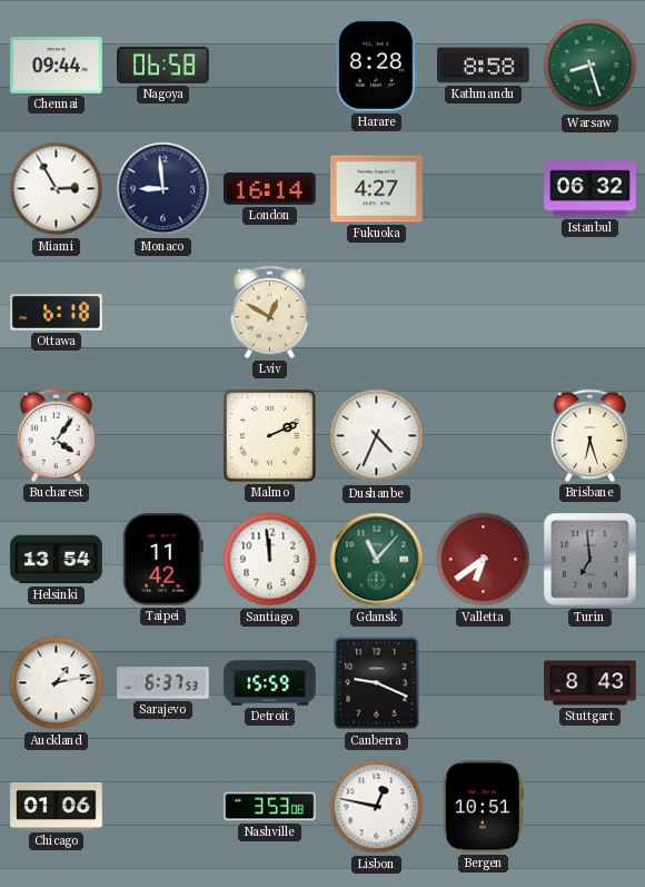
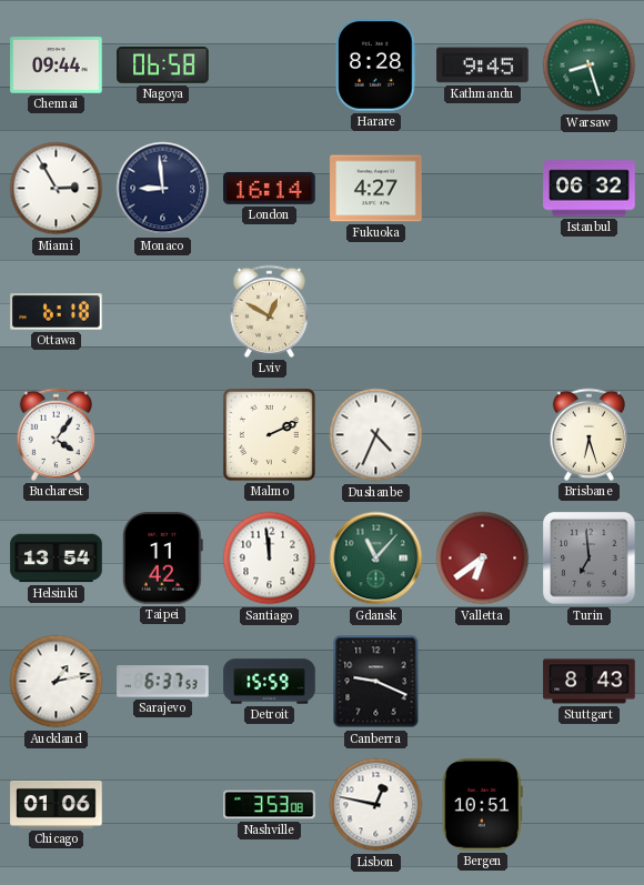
Kathmandu: 8:58 -> 9:45 (483, 66)
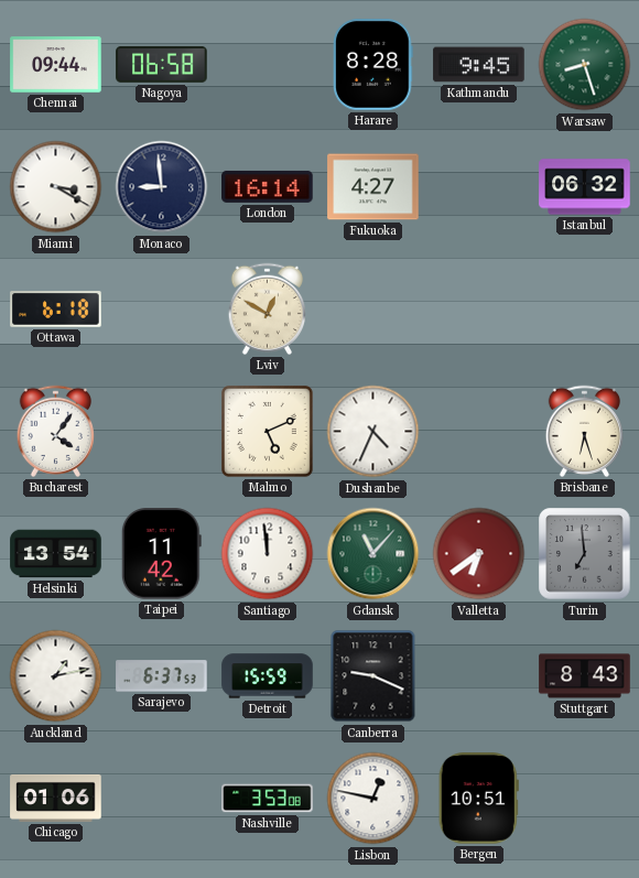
Miami: 2:55 -> 3:20 (56, 187)
Malmo: 2:11 -> 5:11 (267, 431)
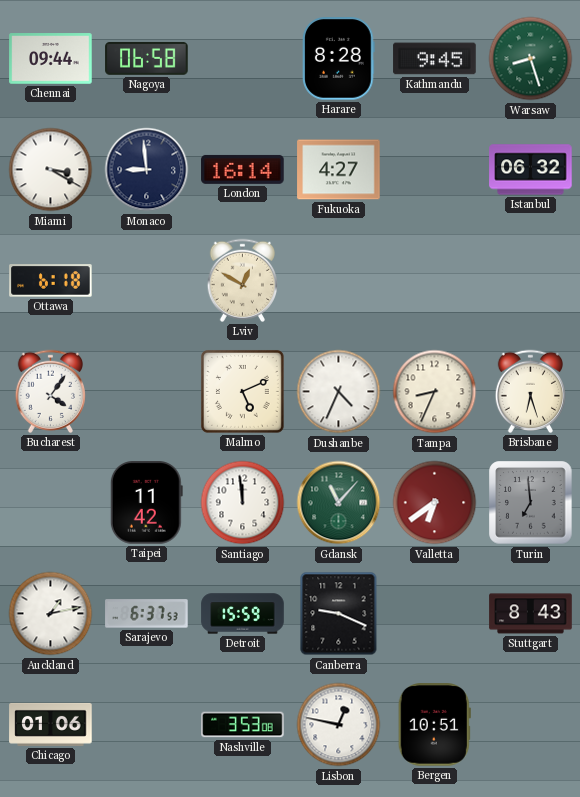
Tampa: none -> 8:34 (435, 392)
Helsinki: 13:54 -> none (56, 554)
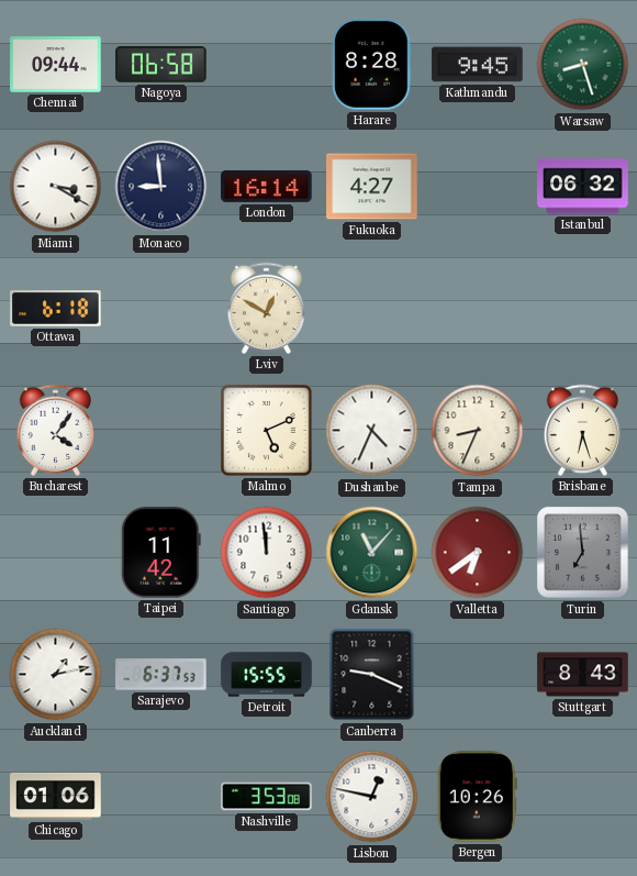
Detroit: 15:59 -> 15:55 (267, 675)
Bergen: 10:51 -> 10:26 (477, 797)
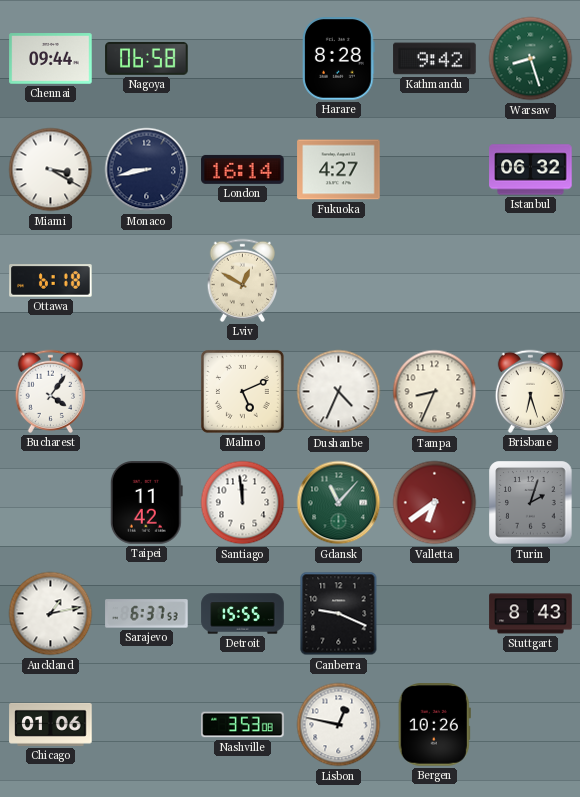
Kathmandu: 9:45 -> 9:42 (435, 59)
Monaco: 8:59 -> 8:43 (147, 170)
Turin: 6:59 -> 2:03 (531, 503)
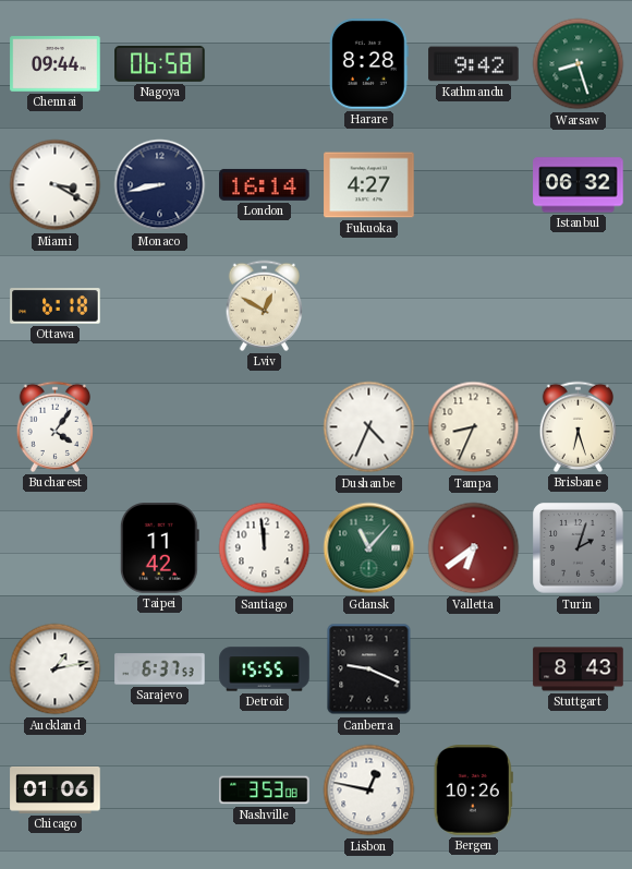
Malmo: 5:11 -> none (242, 391)
